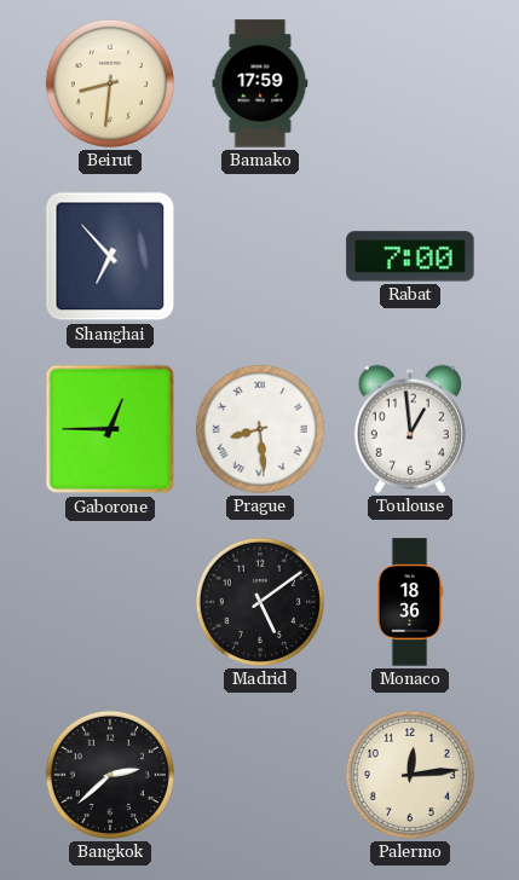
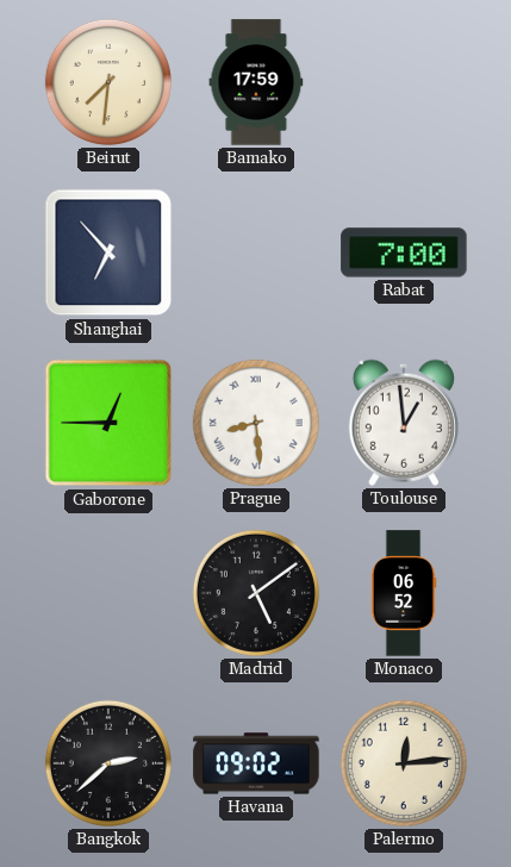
Beirut: 8:31 -> 7:31 (108, 82)
Monaco: 18:36 -> 06:52 (404, 593)
Havana: none -> 09:02 (256, 763)
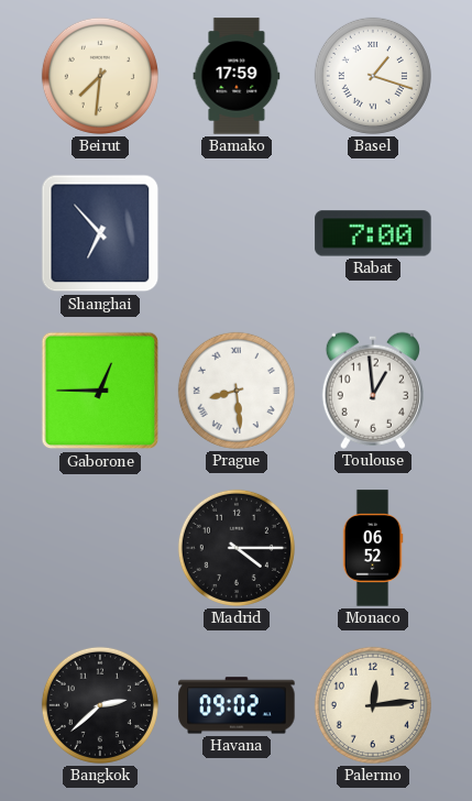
Basel: none -> 1:18 (373, 76)
Madrid: 5:09 -> 4:15 (237, 548)
